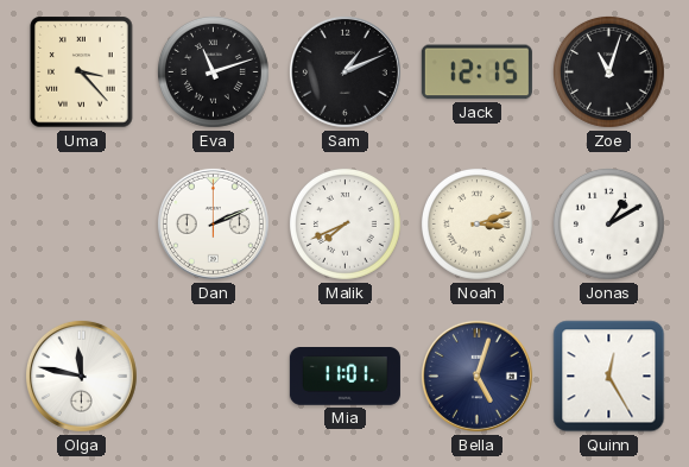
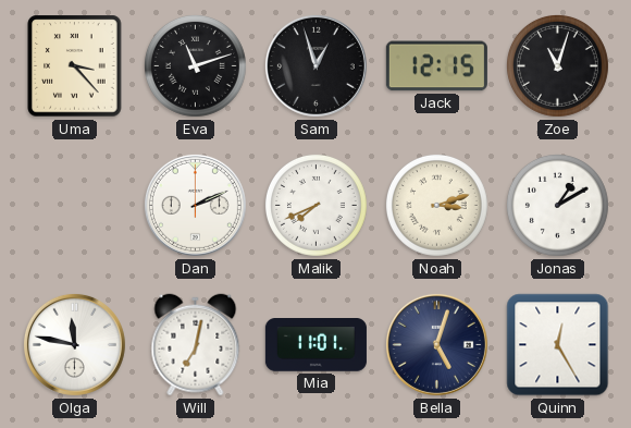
Sam: 1:11 -> 12:57 (315, 65)
Will: none -> 7:02 (196, 345)
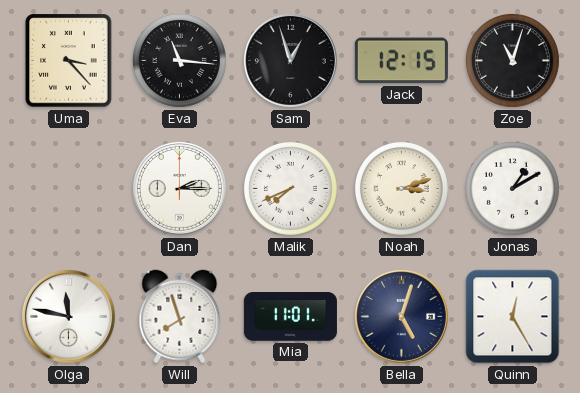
Eva: 11:12 -> 11:16 (179, 60)
Dan: 2:11 -> 2:15 (179, 188)
Will: 7:02 -> 7:57 (180, 317)
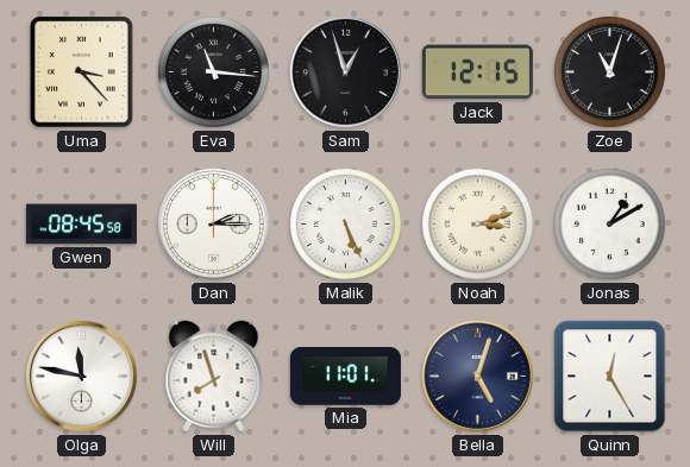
Gwen: none -> 08:45 (81, 225)
Malik: 7:41 -> 5:26 (345, 223)
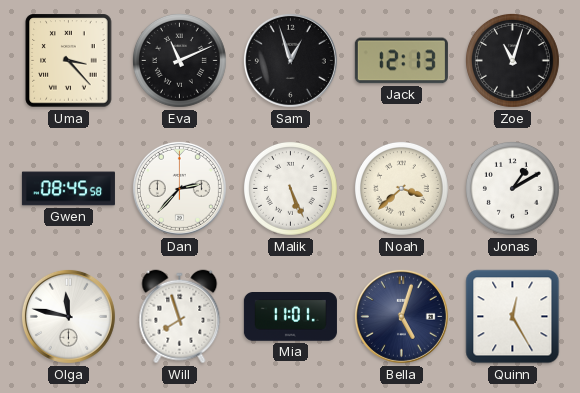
Eva: 11:16 -> 11:11 (179, 60)
Jack: 12:15 -> 12:13 (401, 61)
Dan: 2:15 -> 2:37 (179, 188)
Noah: 3:12 -> 3:38 (401, 188)
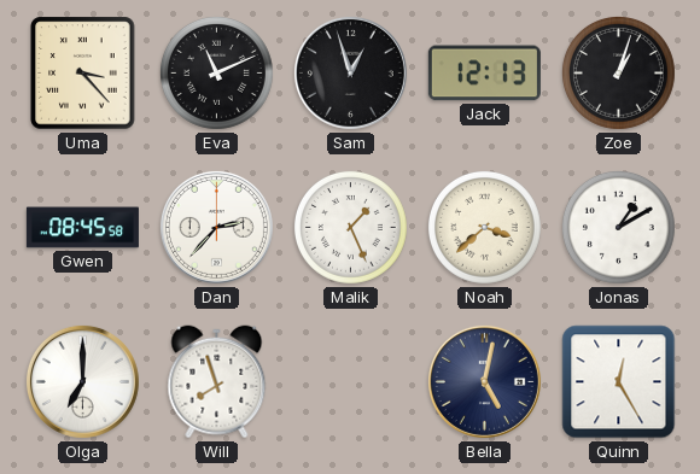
Zoe: 11:03 -> 1:03 (618, 72)
Malik: 5:26 -> 1:26 (350, 227)
Olga: 11:47 -> 7:00 (82, 381)
Mia: 11:01 -> none (290, 317)
Bella: 5:03 -> 5:02 (484, 381)
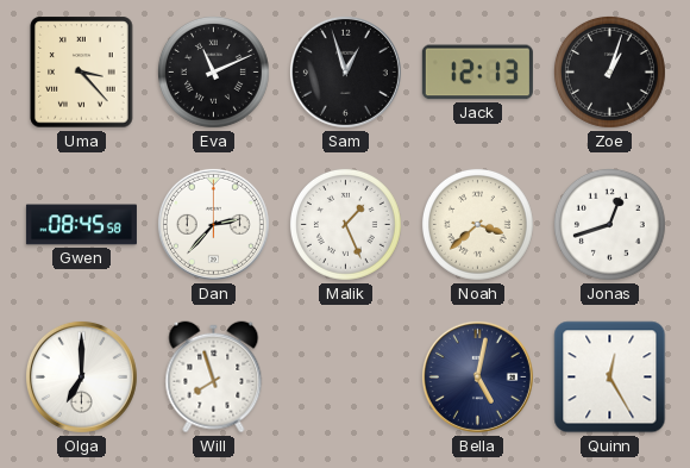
Jonas: 1:10 -> 12:42 (609, 224)
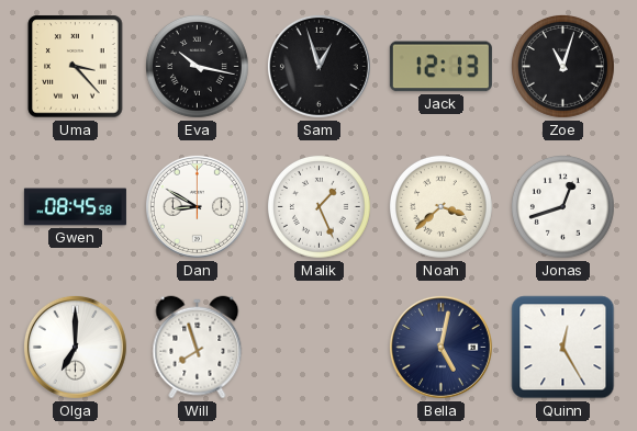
Eva: 11:11 -> 10:17 (197, 66)
Zoe: 1:03 -> 11:03 (562, 66)
Dan: 2:37 -> 8:50 (197, 206)
